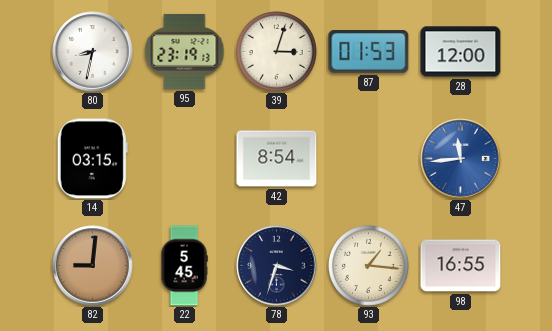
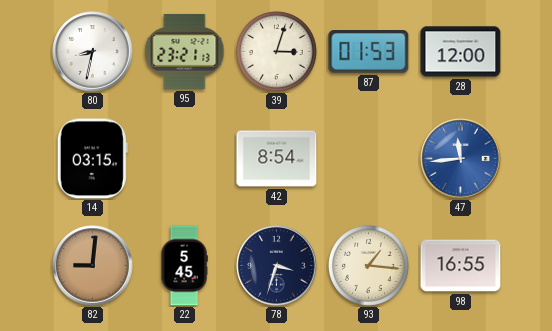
95: 23:19 -> 23:21 (185, 51)
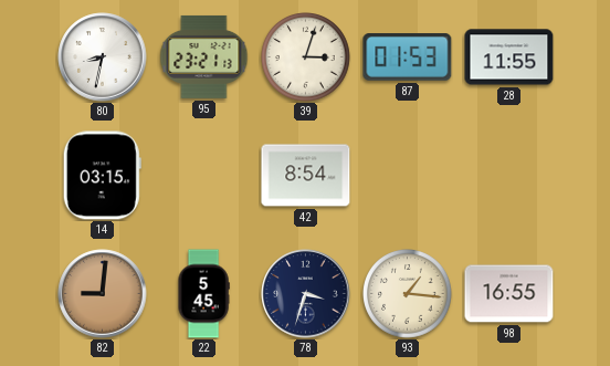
28: 12:00 -> 11:55 (509, 57)
47: 11:44 -> none (461, 159)
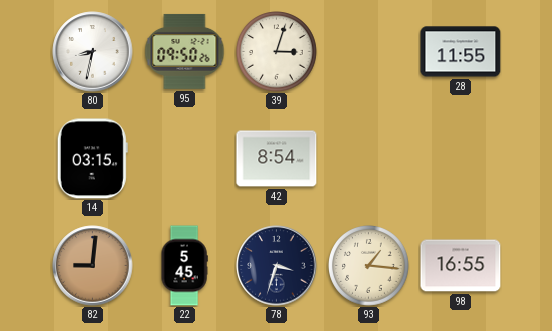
95: 23:21 -> 09:50 (185, 51)
87: 01:53 -> none (408, 57)
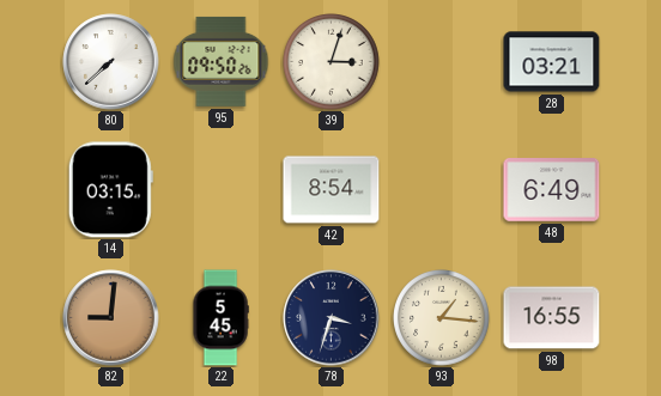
80: 8:32 -> 7:38 (111, 62)
28: 11:55 -> 03:21 (552, 62)
48: none -> 6:49 (552, 190)
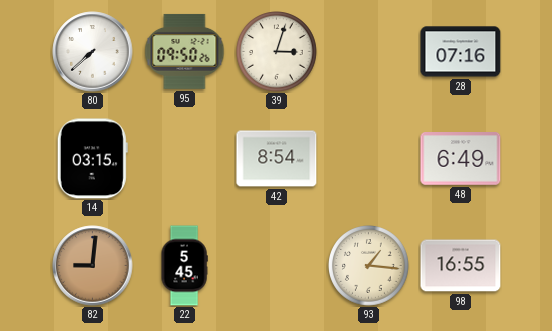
28: 03:21 -> 07:16 (461, 52)
78: 3:33 -> none (332, 318)
